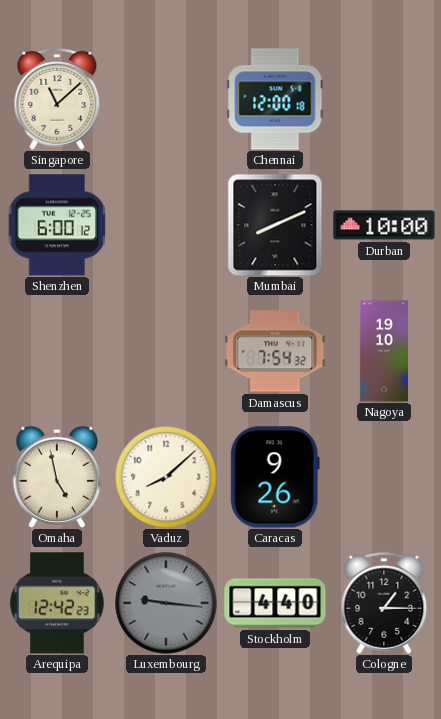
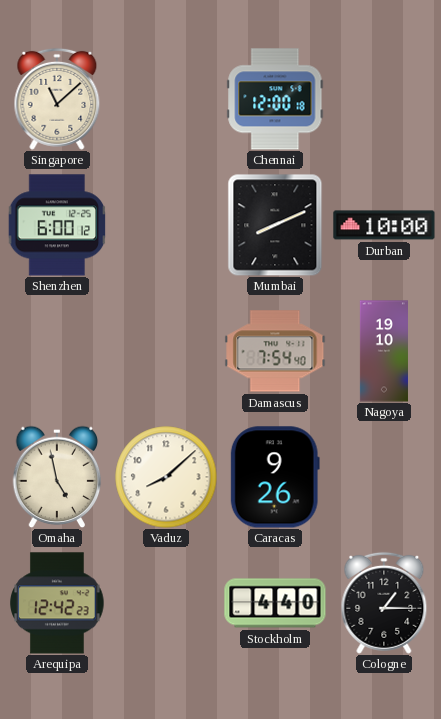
Damascus: 7:54:32 -> 7:54:40 (275, 351)
Luxembourg: 9:16 -> none (166, 603)
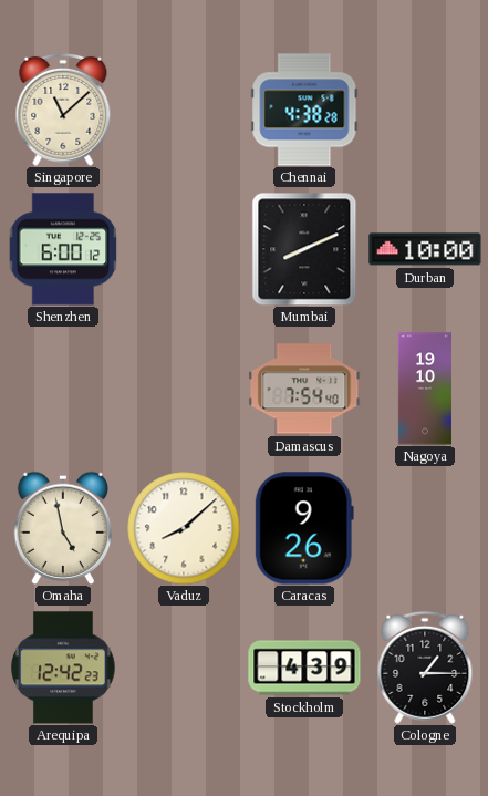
Chennai: 12:00 -> 4:38 (304, 110)
Stockholm: 4:40 -> 4:39 (304, 668)
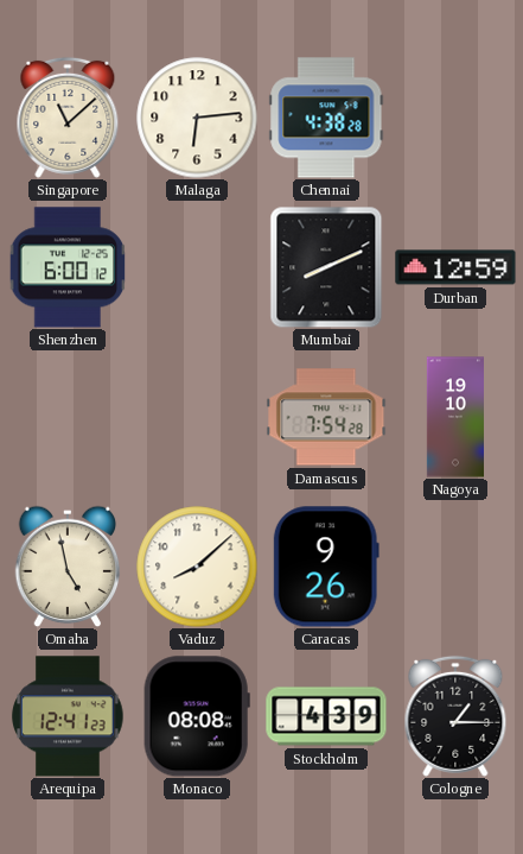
Malaga: none -> 6:14 (197, 118)
Durban: 10:00 -> 12:59 (455, 267)
Damascus: 7:54:40 -> 7:54:28 (326, 417)
Arequipa: 12:42 -> 12:41 (68, 716)
Monaco: none -> 08:08 (197, 716)
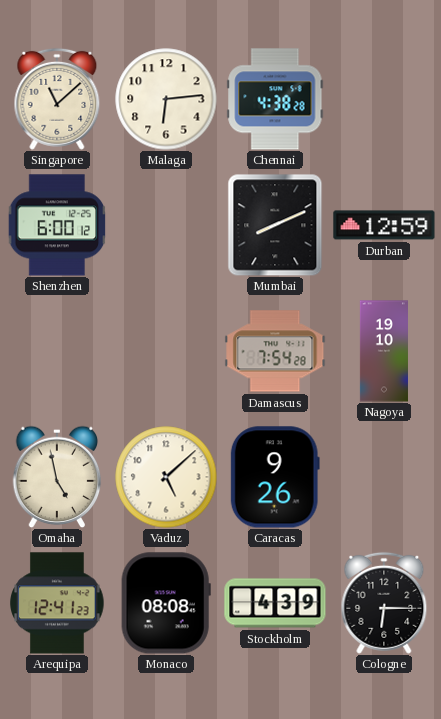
Vaduz: 8:08 -> 5:08 (166, 477)
Cologne: 1:15 -> 6:15 (384, 603)
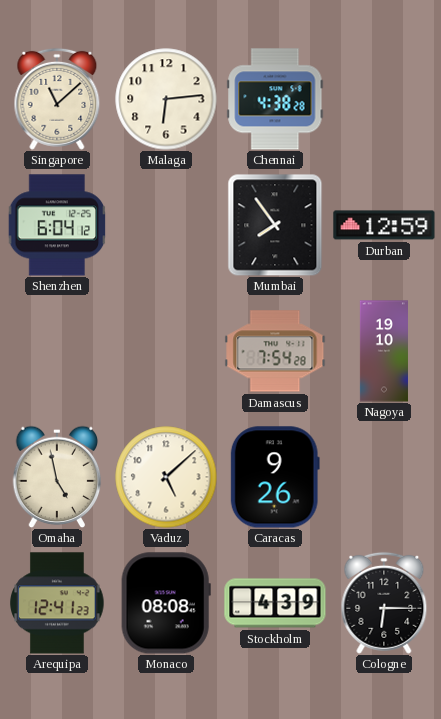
Shenzhen: 6:00 -> 6:04 (57, 225)
Mumbai: 8:11 -> 7:54 (275, 225)
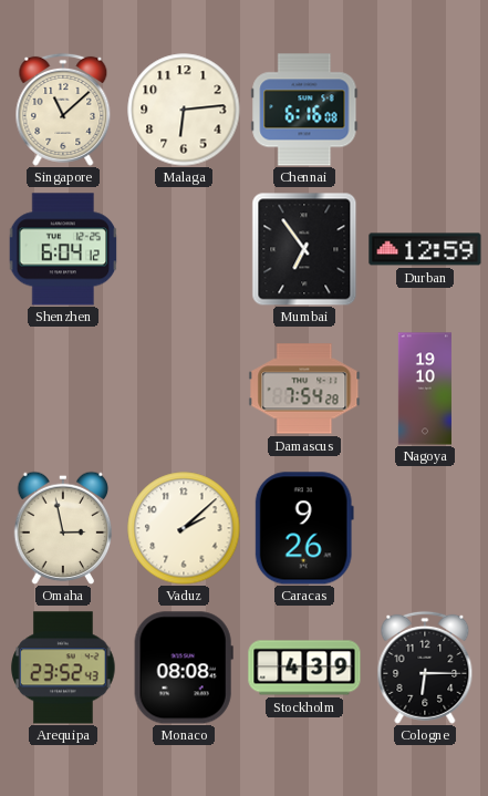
Chennai: 4:38 -> 6:16 (304, 110)
Mumbai: 7:54 -> 6:54 (304, 249)
Omaha: 4:58 -> 2:58 (63, 528)
Vaduz: 5:08 -> 2:08 (184, 528)
Arequipa: 12:41 -> 23:52 (63, 668)
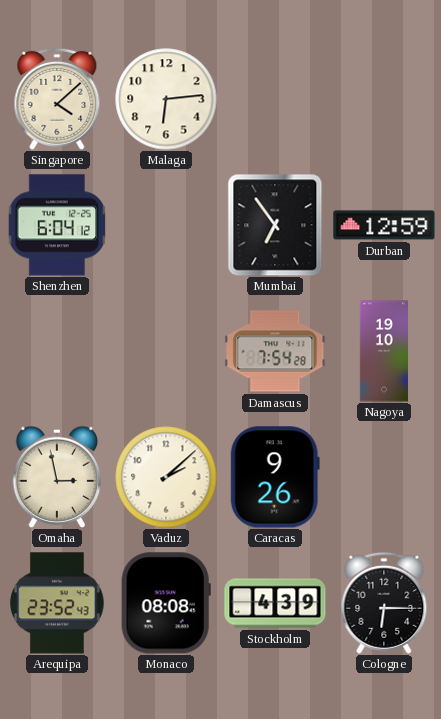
Singapore: 11:08 -> 4:08 (57, 99)
Chennai: 6:16 -> none (304, 110)
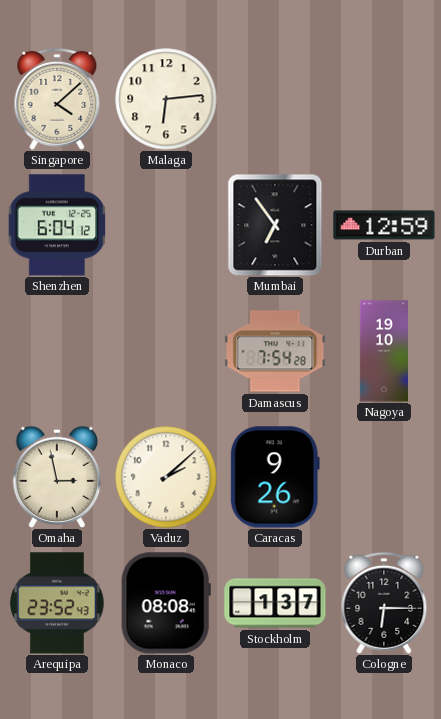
Stockholm: 4:39 -> 1:37 (275, 603)
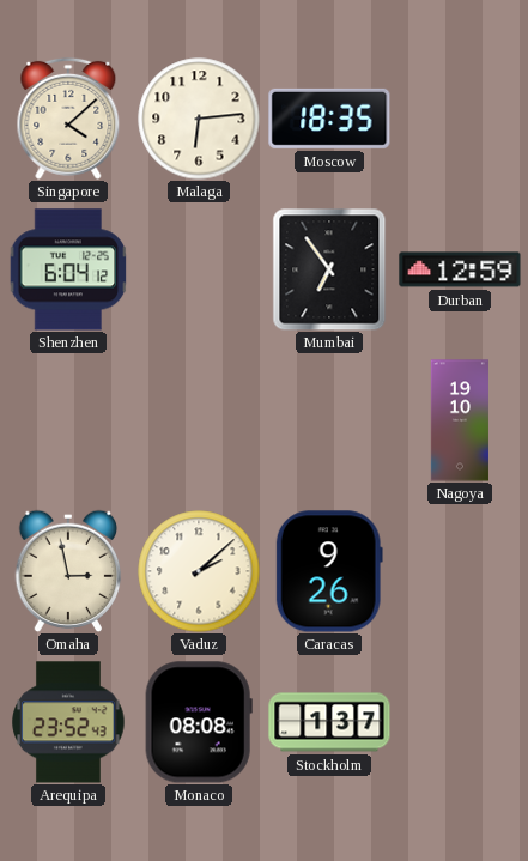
Moscow: none -> 18:35 (329, 119)
Damascus: 7:54 -> none (275, 351)
Cologne: 6:15 -> none (384, 603)
